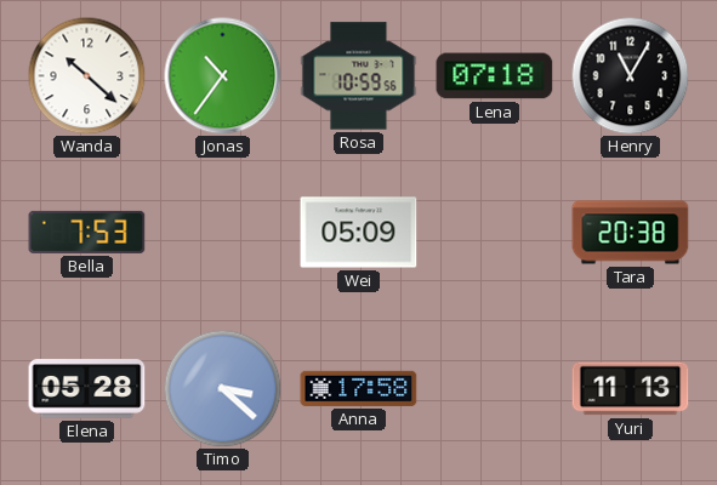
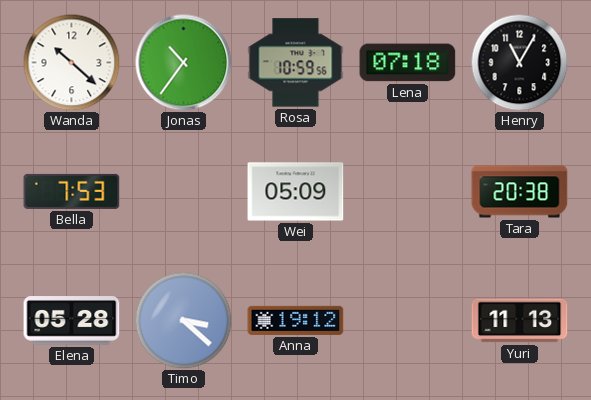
Anna: 17:58 -> 19:12 (296, 320)
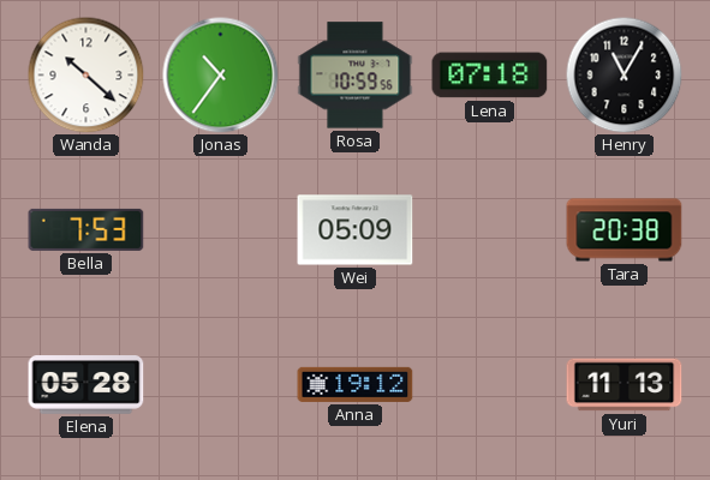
Timo: 3:22 -> none (183, 320)
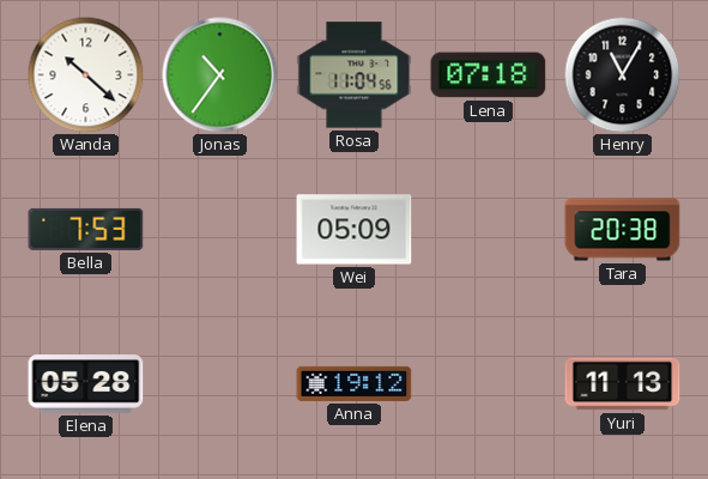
Rosa: 10:59 -> 11:04 (355, 75)
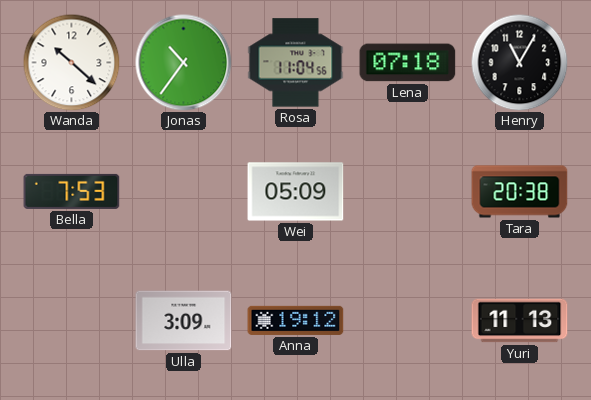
Elena: 05:28 -> none (86, 384)
Ulla: none -> 3:09 (184, 321)
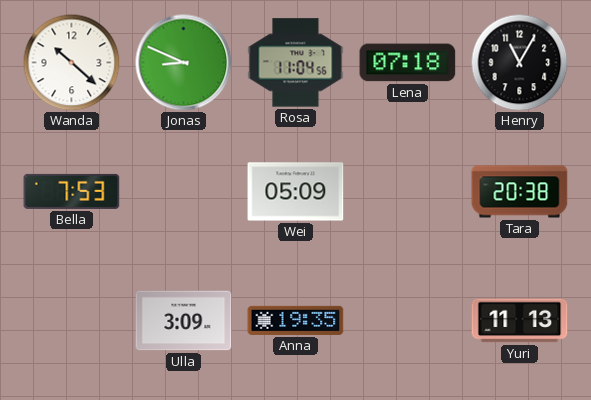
Jonas: 10:36 -> 8:49 (184, 63)
Anna: 19:12 -> 19:35 (296, 320)
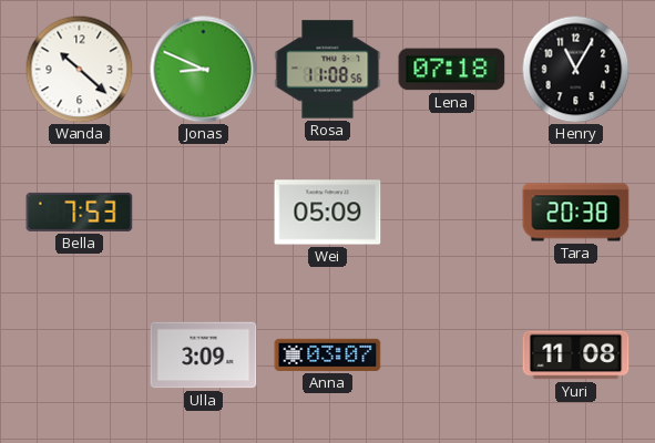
Rosa: 11:04 -> 11:08 (328, 70)
Anna: 19:35 -> 03:07 (328, 354)
Yuri: 11:13 -> 11:08 (576, 356)
